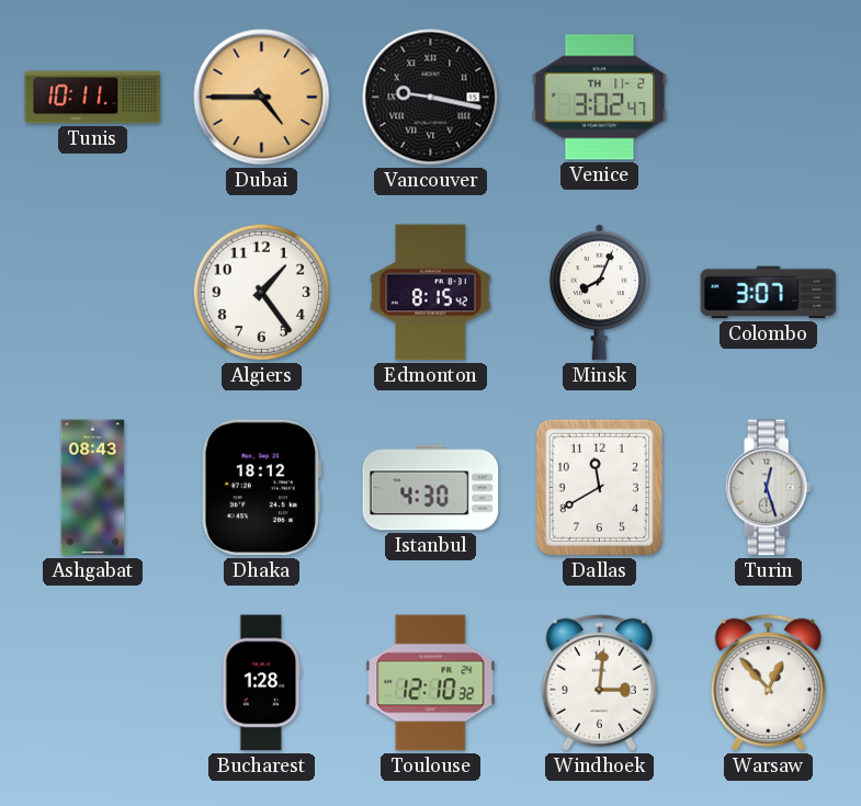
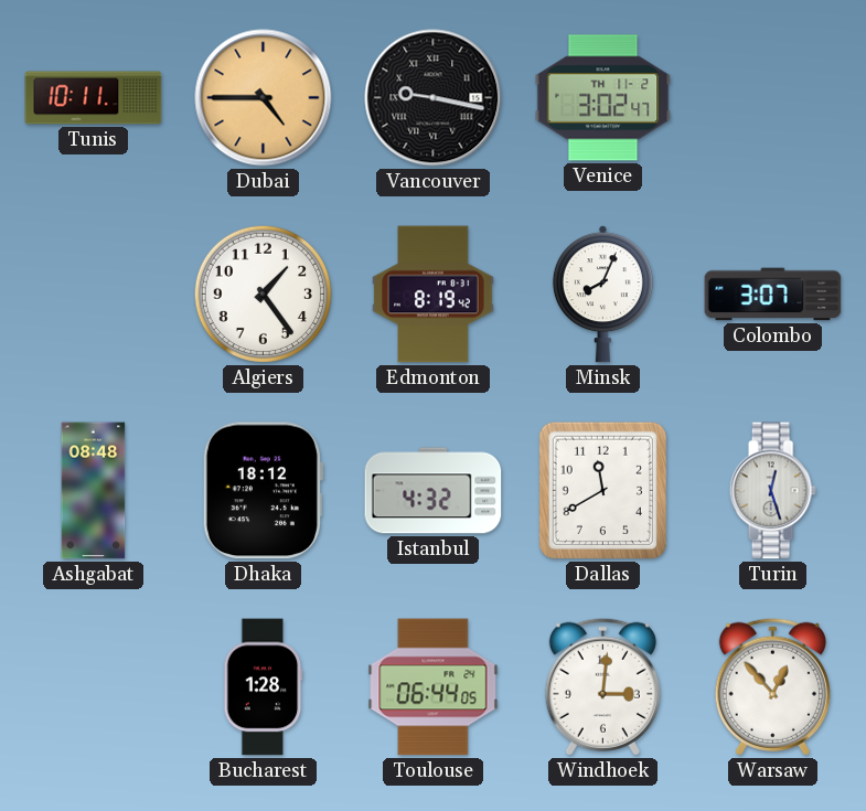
Edmonton: 8:15 -> 8:19 (434, 295)
Ashgabat: 08:43 -> 08:48 (94, 491)
Istanbul: 4:30 -> 4:32 (434, 491)
Toulouse: 12:10 -> 06:44 (434, 687)
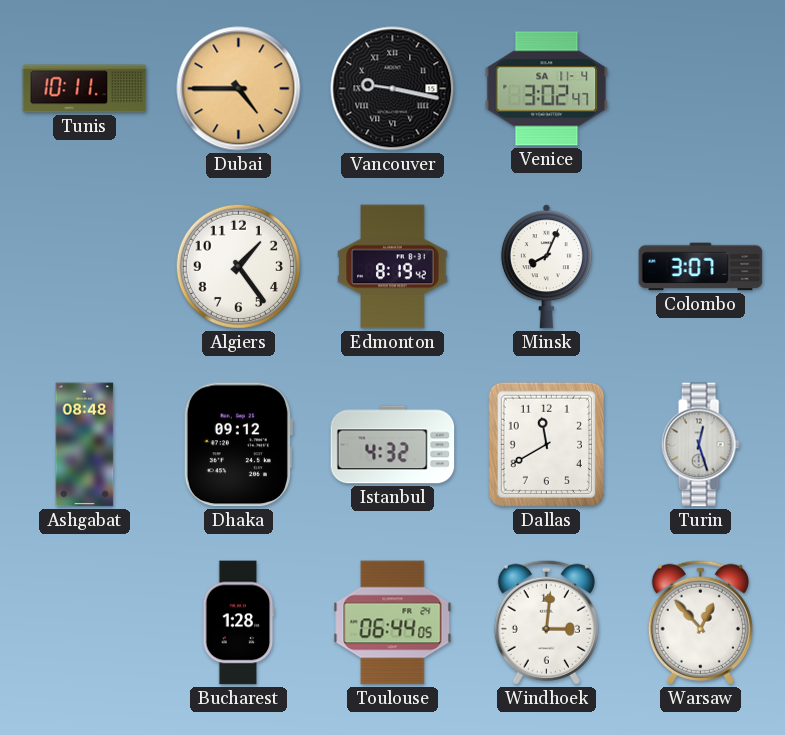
Venice date: TH 11-2 -> SA 11-4 (547, 89)
Dhaka: 18:12 -> 09:12 (238, 445)
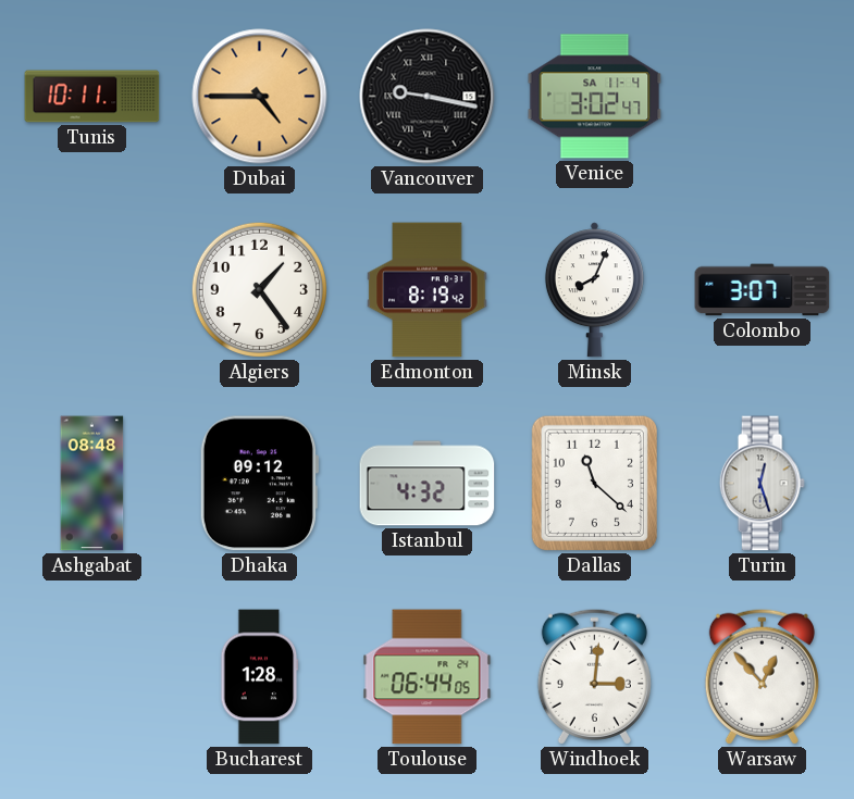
Dallas: 11:40 -> 11:22 (594, 483)
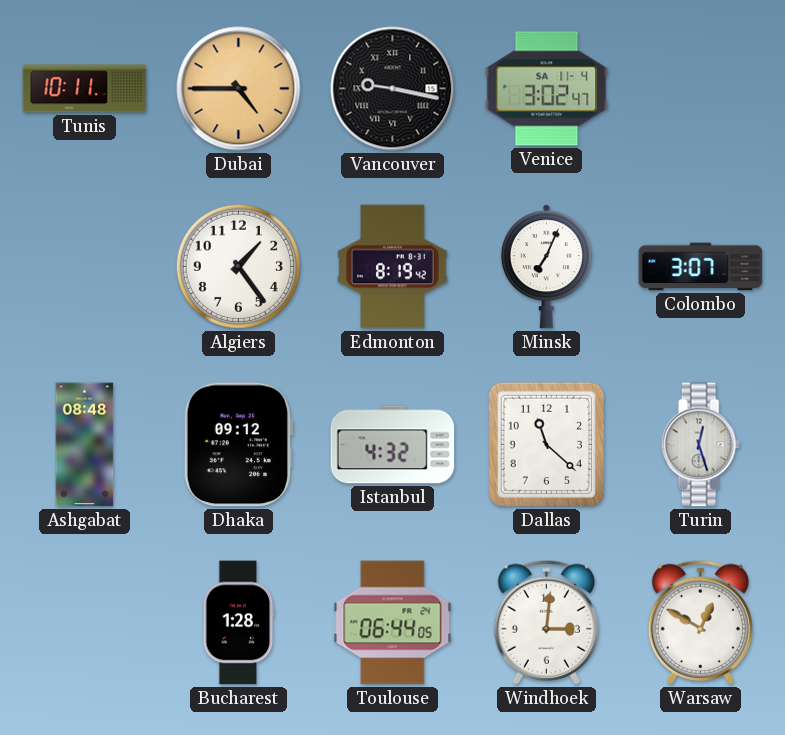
Minsk: 8:04 -> 7:04 (546, 267)
Warsaw: 12:53 -> 12:50 (700, 622)
